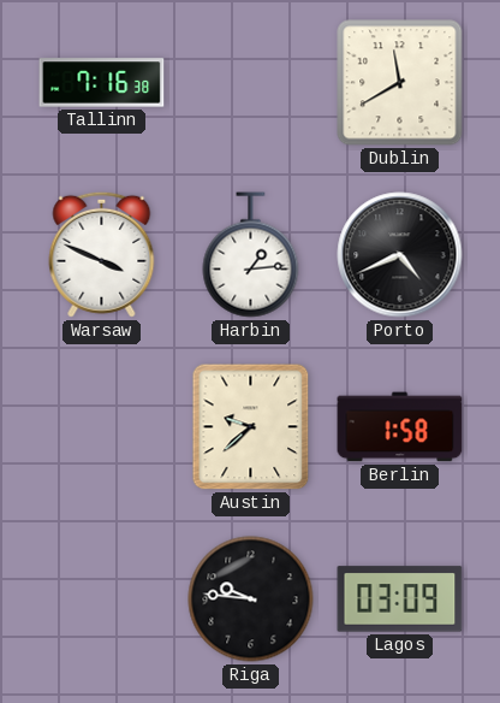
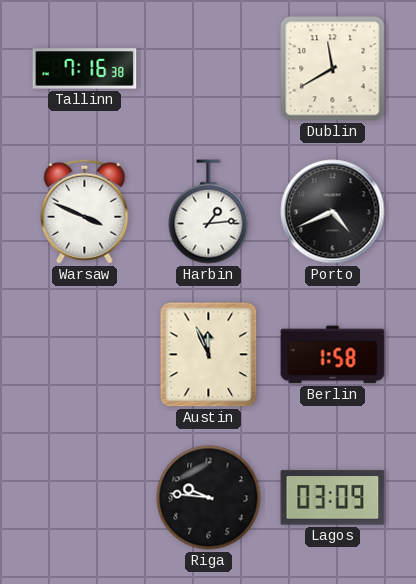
Austin: 9:38 -> 11:56 (209, 355)
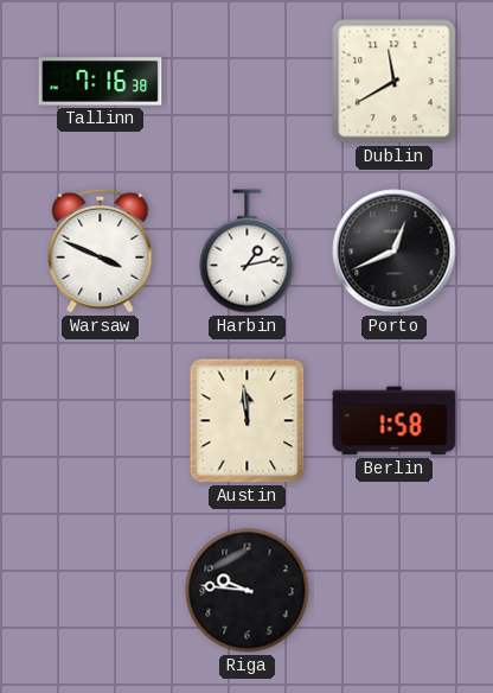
Harbin: 1:14 -> 1:13 (248, 252)
Porto: 4:41 -> 12:41 (395, 252)
Austin: 11:56 -> 11:59 (248, 421)
Lagos: 03:09 -> none (333, 498)
